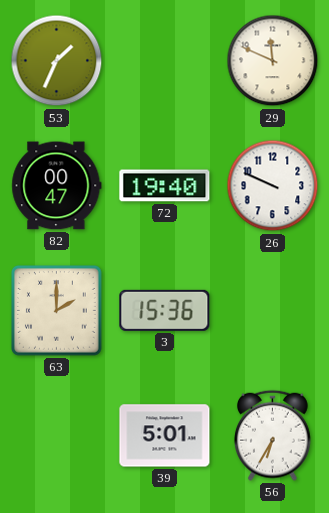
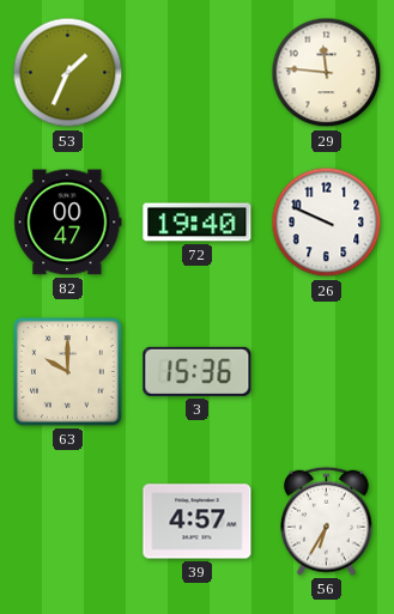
29: 11:49 -> 11:46 (327, 73)
63: 2:00 -> 10:00 (68, 372)
39: 5:01 -> 4:57 (198, 522)
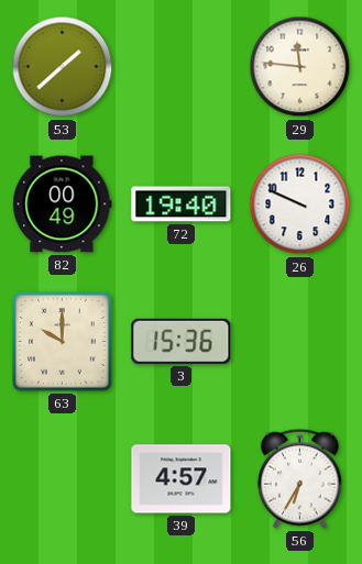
53: 1:34 -> 1:38 (63, 67)
82: 00:47 -> 00:49 (63, 204)
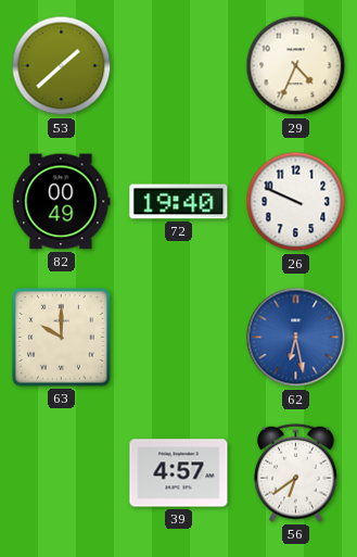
29: 11:46 -> 4:34 (296, 66)
3: 15:36 -> none (182, 341)
62: none -> 6:28 (296, 338)
56: 6:35 -> 6:39 (296, 472)
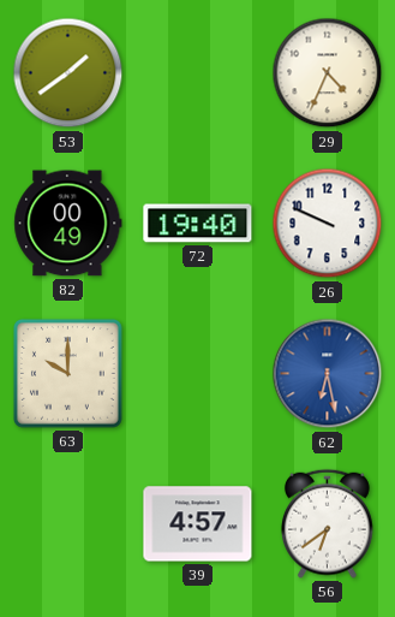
53: 1:38 -> 1:39 (68, 73)
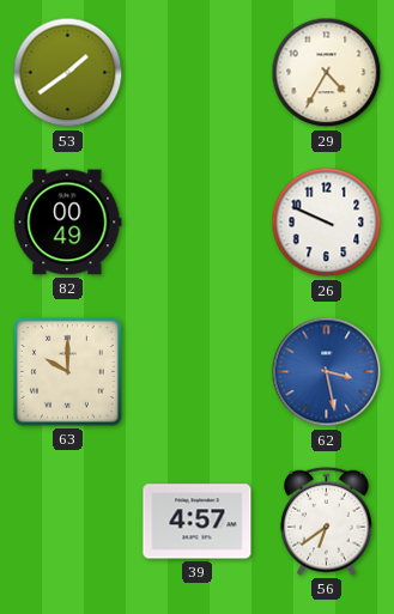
29: 4:34 -> 4:35 (327, 73)
72: 19:40 -> none (198, 224)
62: 6:28 -> 3:28 (327, 372)
